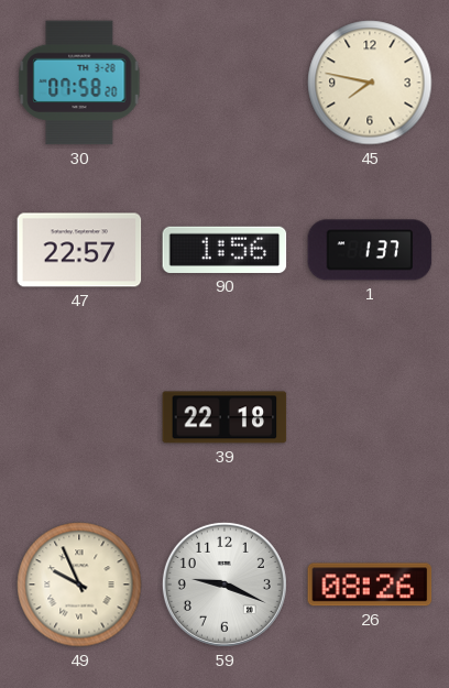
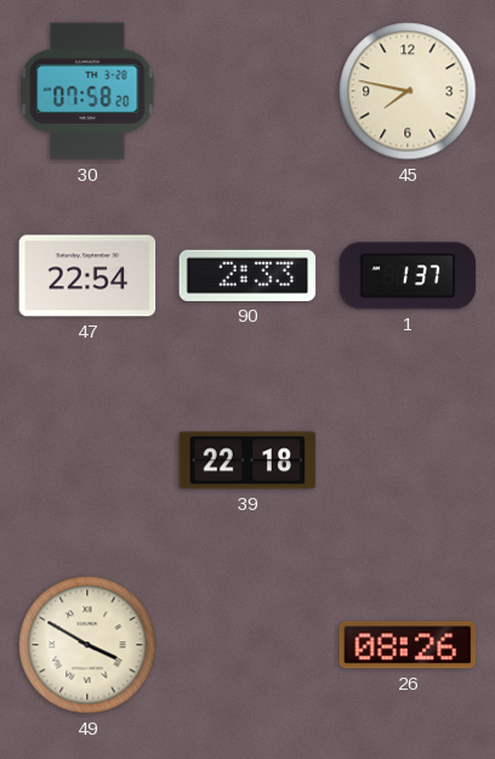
47: 22:57 -> 22:54 (87, 276)
90: 1:56 -> 2:33 (247, 276)
49: 9:56 -> 3:50 (87, 645)
59: 9:19 -> none (225, 585)
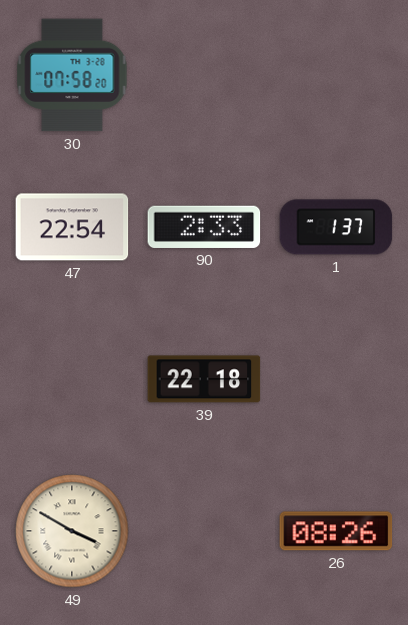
45: 7:47 -> none (408, 91)
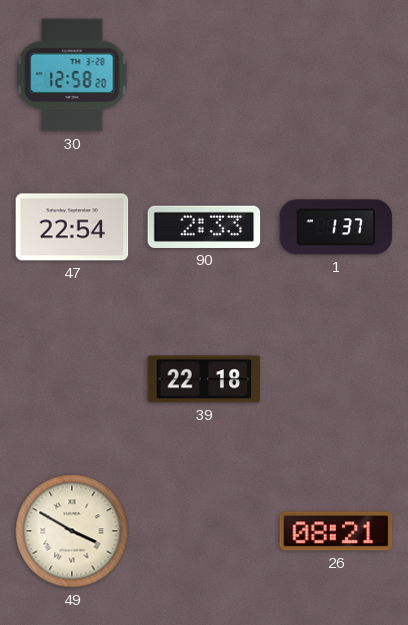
30: 07:58 -> 12:58 (72, 75)
26: 08:26 -> 08:21 (336, 531)
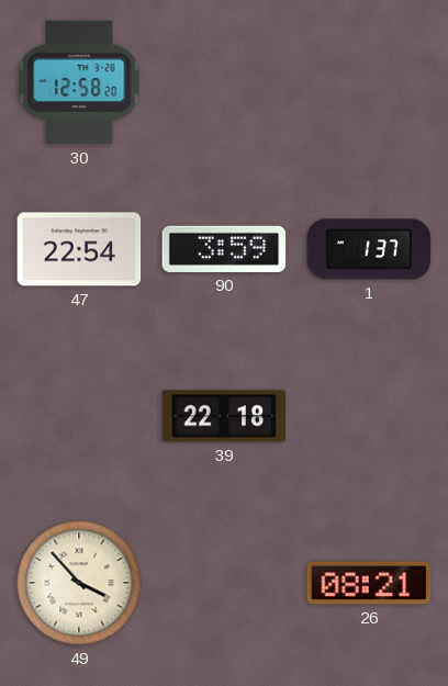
90: 2:33 -> 3:59 (224, 249)
49: 3:50 -> 3:53 (79, 583)
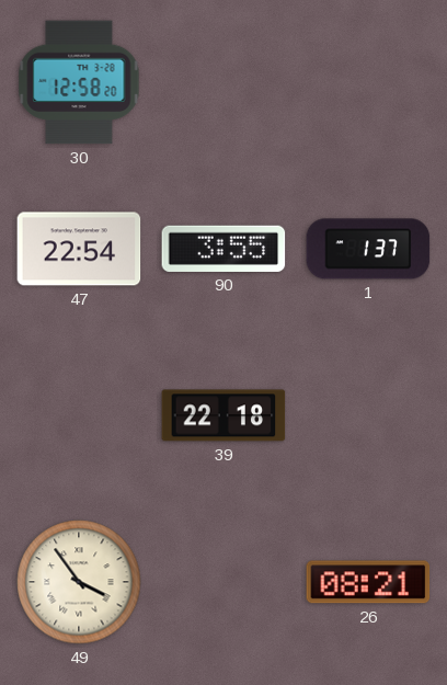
90: 3:59 -> 3:55 (224, 249)
49: 3:53 -> 3:54 (79, 582)
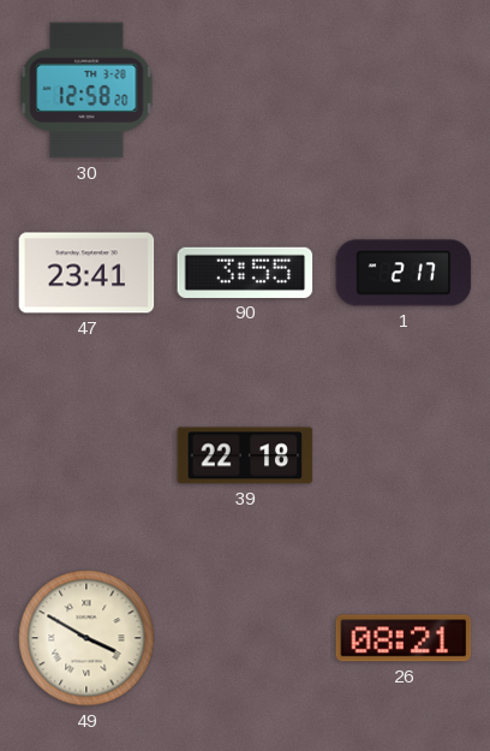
47: 22:54 -> 23:41 (86, 273)
1: 1:37 -> 2:17 (404, 273)
49: 3:54 -> 3:50 (86, 638)
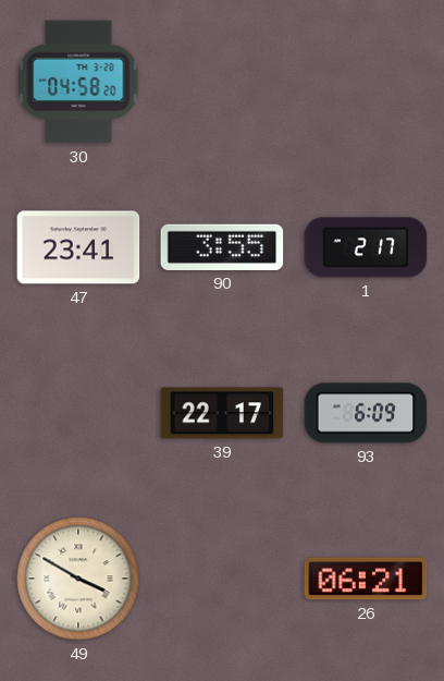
30: 12:58 -> 04:58 (78, 82)
39: 22:18 -> 22:17 (222, 413)
93: none -> 6:09 (366, 413)
26: 08:21 -> 06:21 (366, 579)
